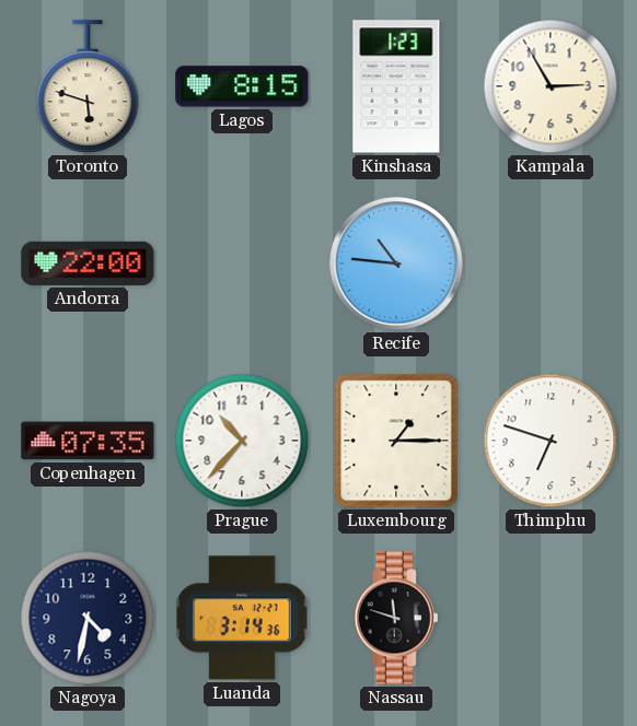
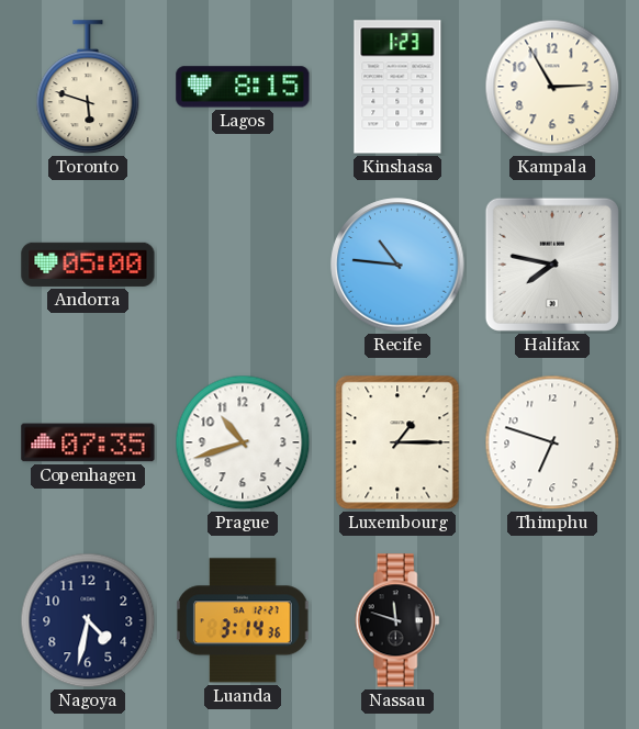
Andorra: 22:00 -> 05:00 (88, 265)
Halifax: none -> 7:47 (552, 265)
Prague: 10:37 -> 10:42 (243, 442)
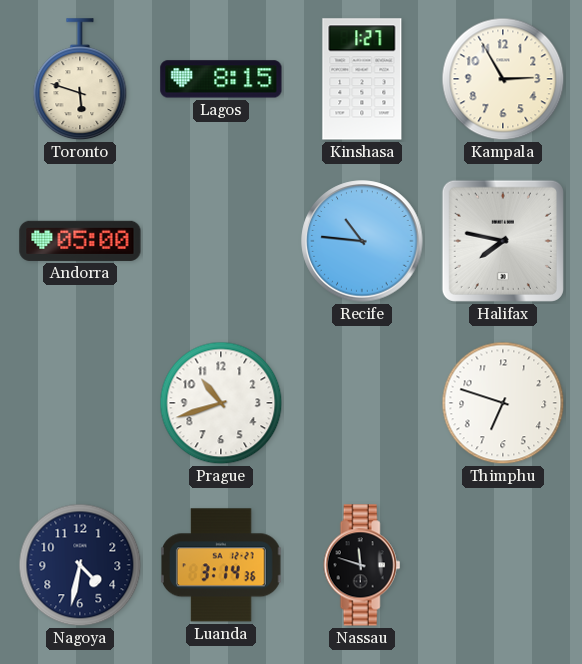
Kinshasa: 1:23 -> 1:27 (362, 79)
Copenhagen: 07:35 -> none (88, 442)
Luxembourg: 1:15 -> none (397, 442)
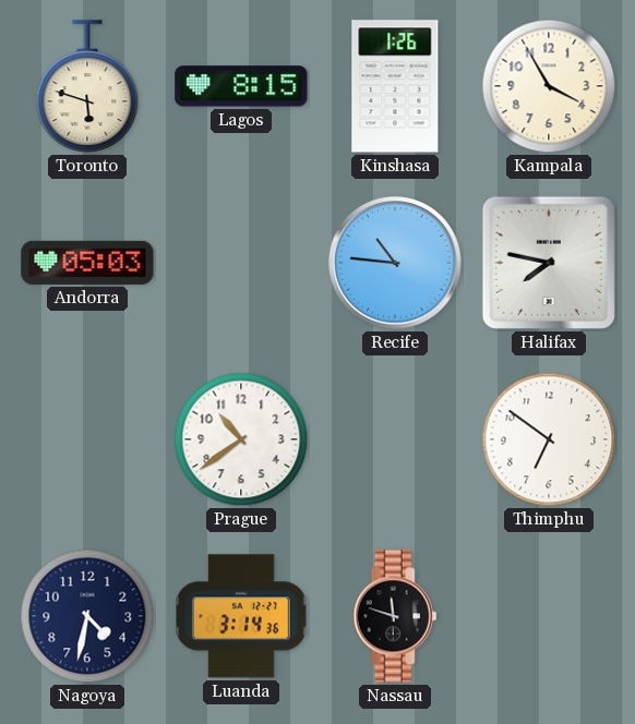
Kinshasa: 1:27 -> 1:26 (395, 86)
Kampala: 2:55 -> 3:55 (549, 86)
Andorra: 05:00 -> 05:03 (87, 263)
Prague: 10:42 -> 10:39 (241, 439)
Thimphu: 6:48 -> 6:51 (549, 439)
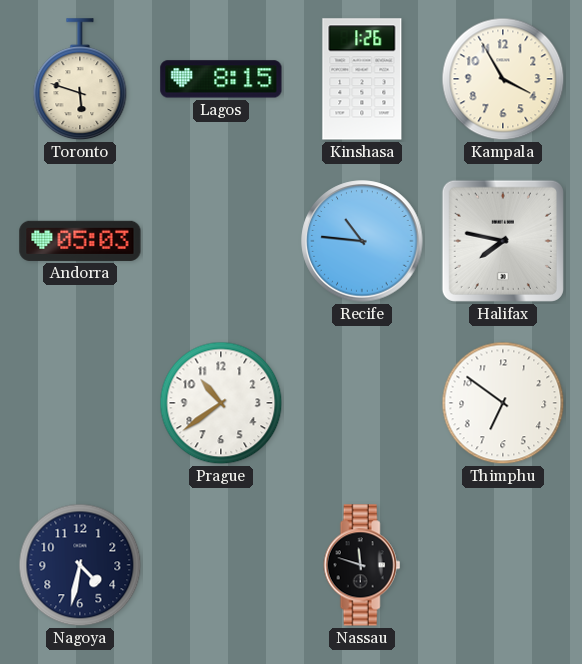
Luanda: 3:14 -> none (242, 616)
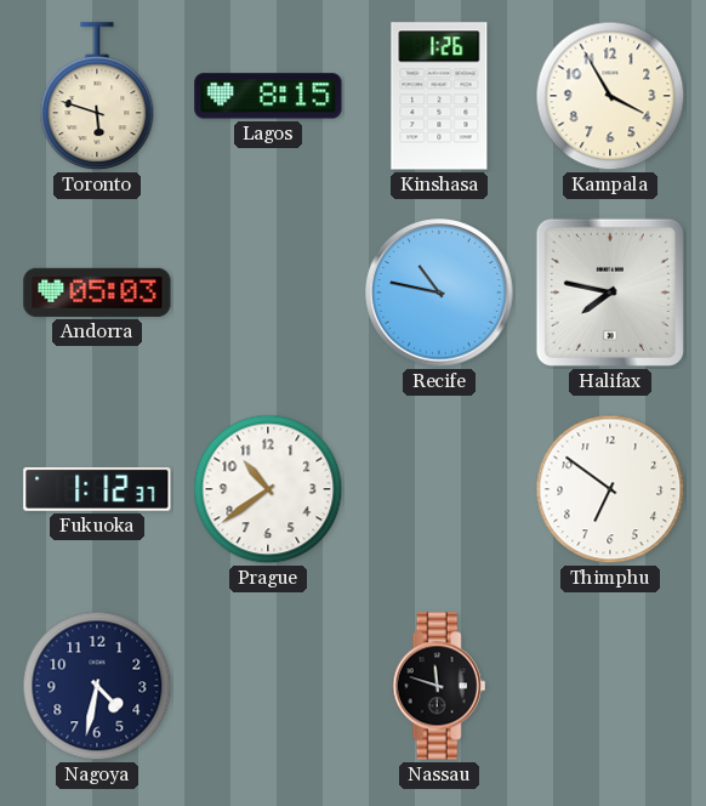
Recife: 10:46 -> 10:47 (439, 293)
Fukuoka: none -> 1:12 (97, 489)
